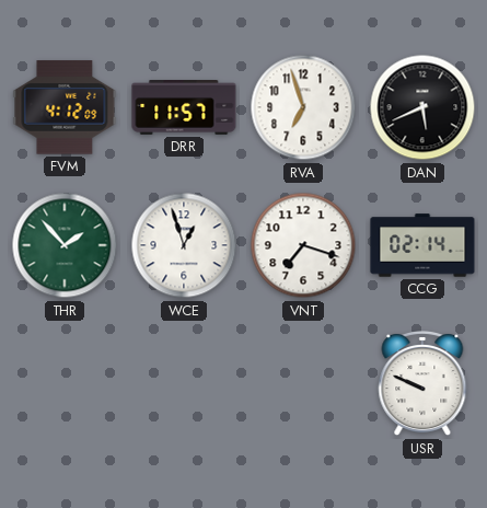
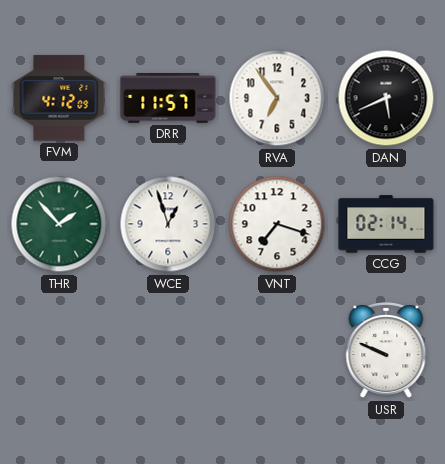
RVA: 6:57 -> 6:54 (277, 98)
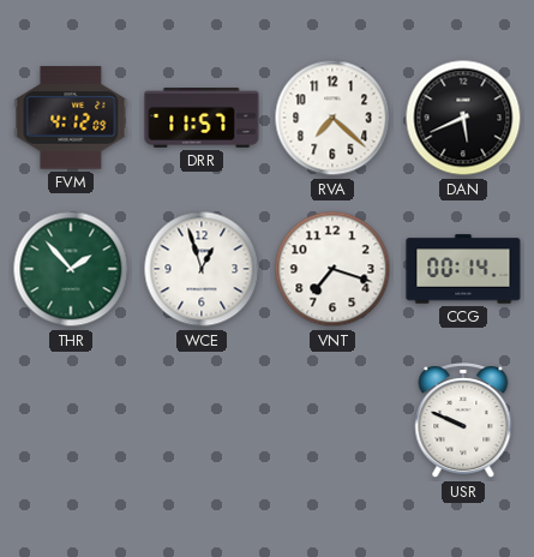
RVA: 6:54 -> 7:22 (332, 118)
CCG: 02:14 -> 00:14 (463, 269)
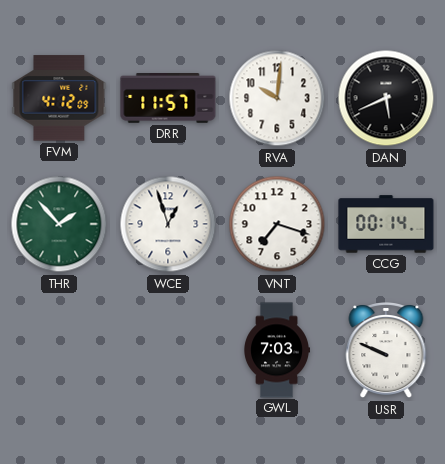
RVA: 7:22 -> 10:01 (277, 98)
GWL: none -> 7:03 (277, 350)
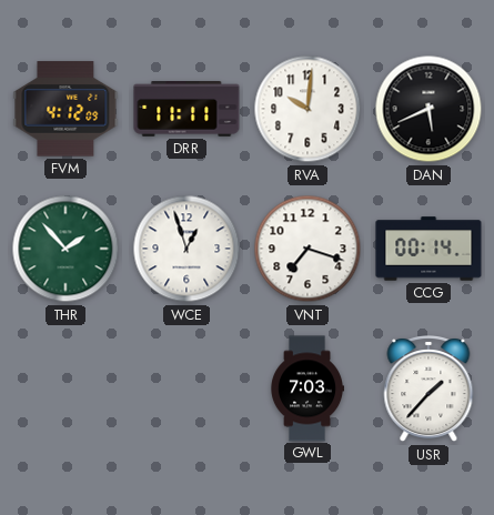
DRR: 11:57 -> 11:11 (186, 110)
USR: 9:49 -> 1:37 (429, 390)
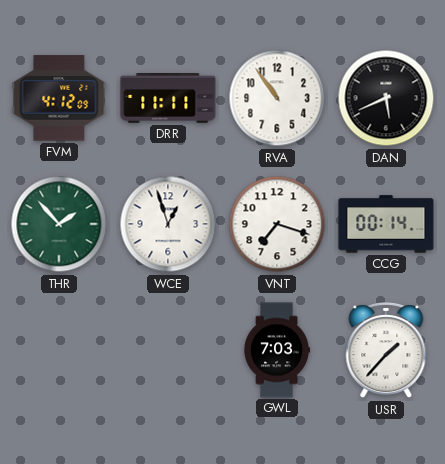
RVA: 10:01 -> 10:54 (277, 98)
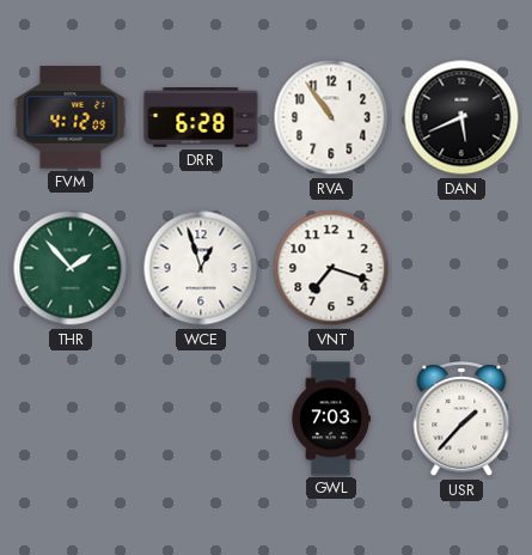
DRR: 11:11 -> 6:28 (201, 118)
CCG: 00:14 -> none (386, 224)
